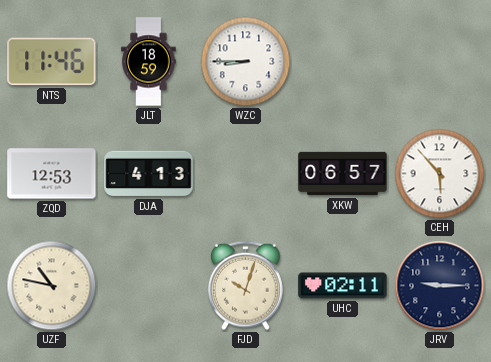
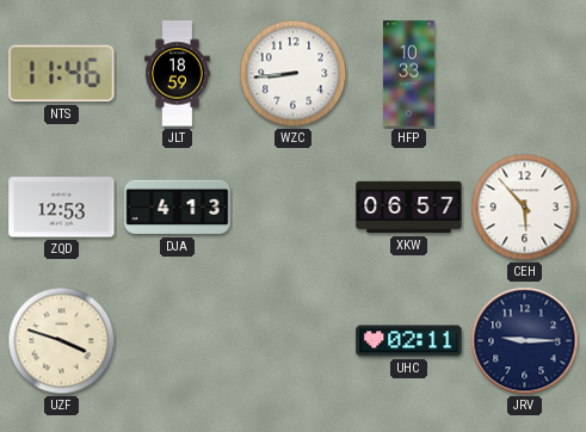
WZC: 8:45 -> 8:44 (294, 74)
HFP: none -> 10:33 (408, 74)
UZF: 10:47 -> 3:48 (62, 341)
FJD: 10:03 -> none (246, 286)
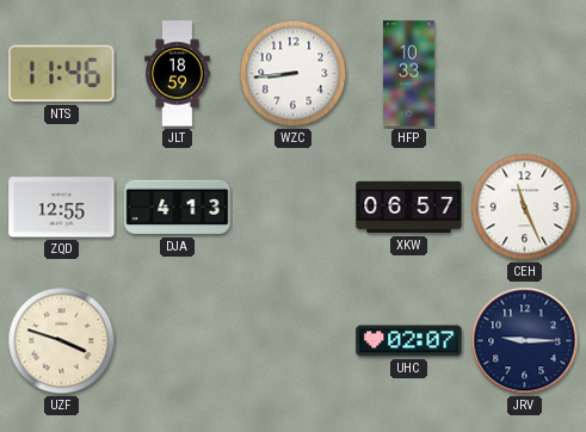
ZQD: 12:53 -> 12:55 (62, 208)
CEH: 5:53 -> 11:26 (525, 208)
UHC: 02:11 -> 02:07 (409, 341)
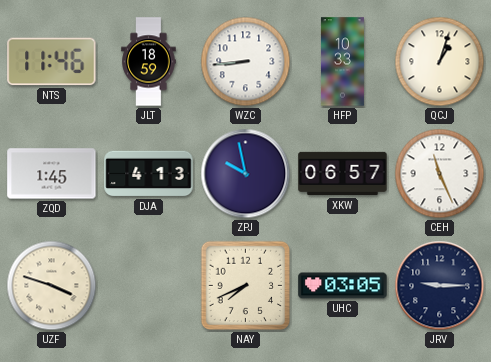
QCJ: none -> 1:03 (440, 62)
ZQD: 12:55 -> 1:45 (52, 174)
ZPJ: none -> 9:58 (246, 174)
NAY: none -> 7:41 (246, 286)
UHC: 02:07 -> 03:05 (343, 286)
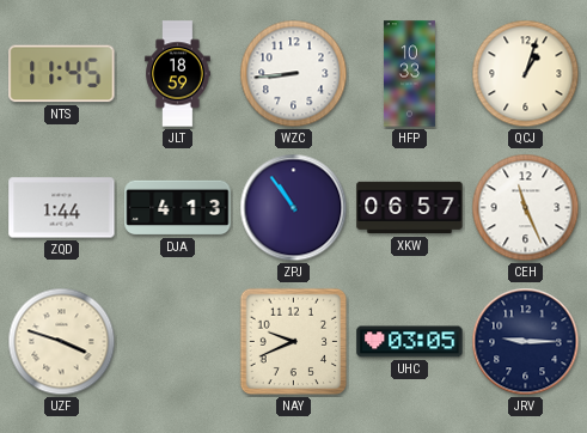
NTS: 11:46 -> 11:45 (62, 74)
ZQD: 1:45 -> 1:44 (62, 208)
ZPJ: 9:58 -> 10:54 (294, 208)
NAY: 7:41 -> 9:41 (294, 342)
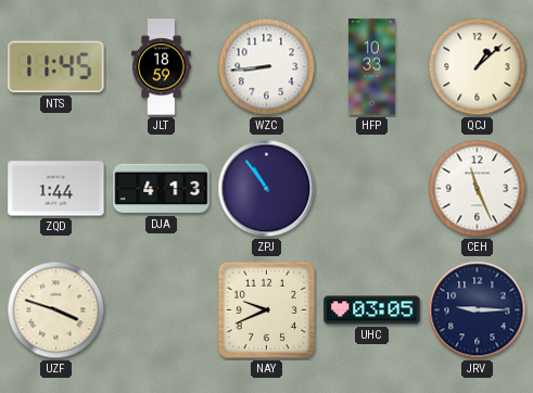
QCJ: 1:03 -> 1:08 (478, 67)
XKW: 06:57 -> none (410, 208)
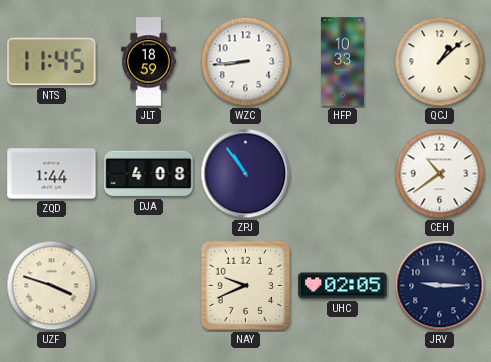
DJA: 4:13 -> 4:08 (149, 174)
CEH: 11:26 -> 10:39 (440, 174)
UHC: 03:05 -> 02:05 (343, 286)
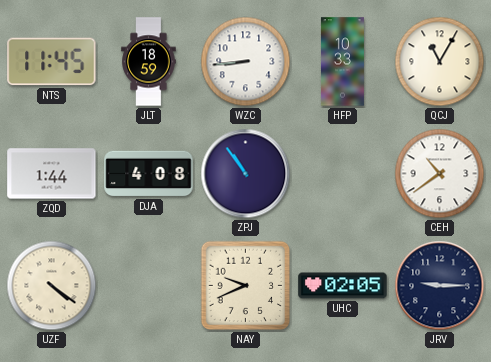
QCJ: 1:08 -> 11:05 (440, 62)
UZF: 3:48 -> 4:21 (52, 286)
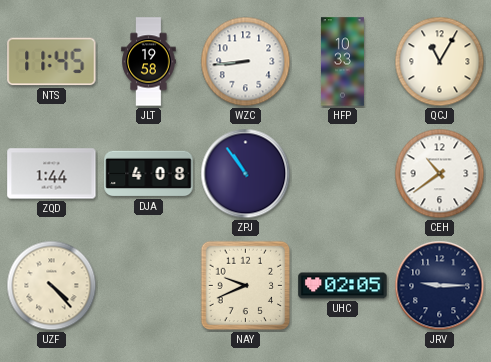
JLT: 18:59 -> 19:58 (149, 62)
UZF: 4:21 -> 4:23 (52, 286)
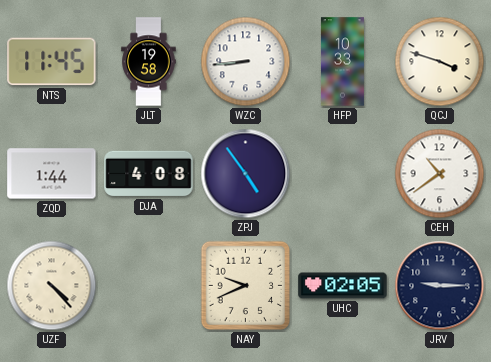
QCJ: 11:05 -> 3:48 (440, 62)
ZPJ: 10:54 -> 4:54 (246, 174)
